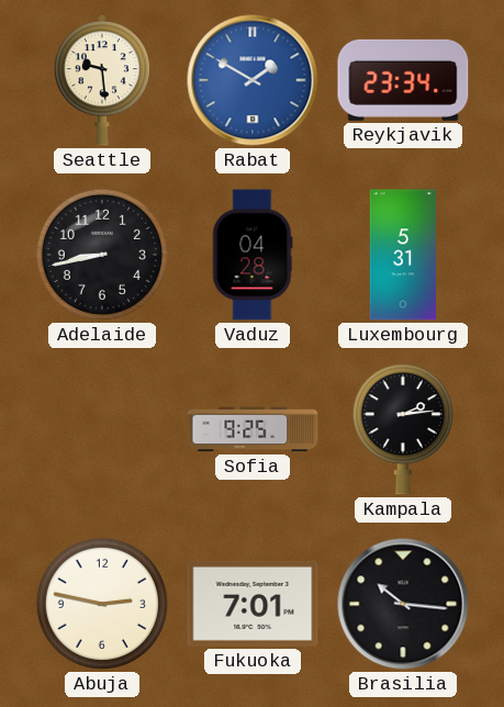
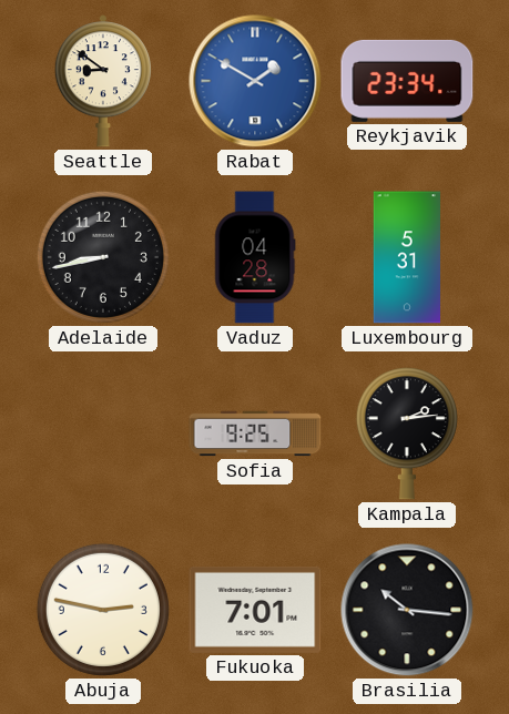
Seattle: 9:29 -> 8:51 (103, 81)
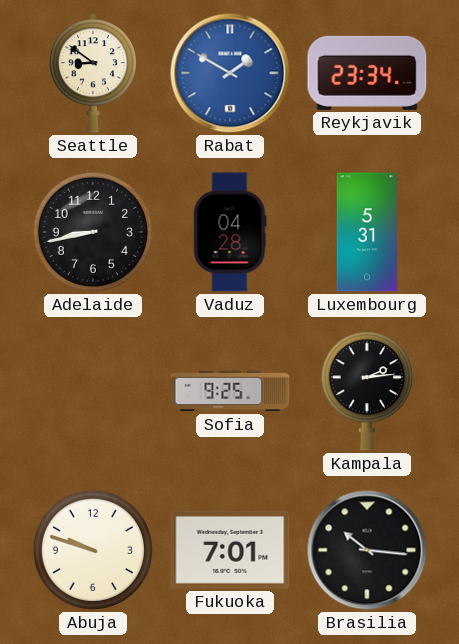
Abuja: 2:47 -> 9:48 (93, 550)
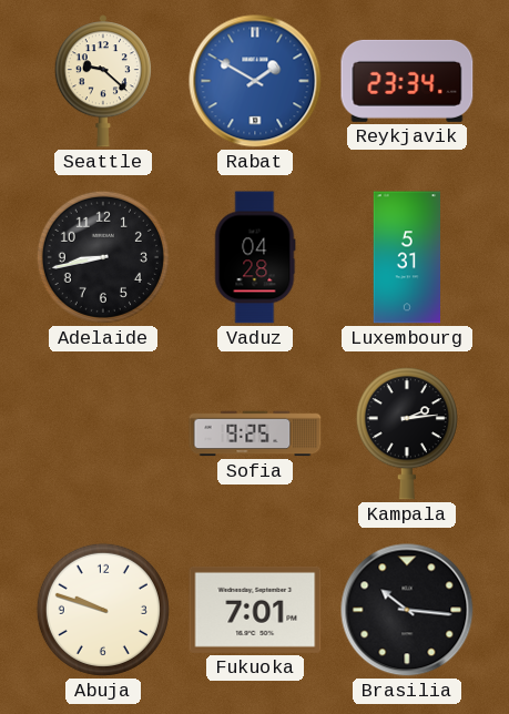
Seattle: 8:51 -> 9:22 (103, 81)
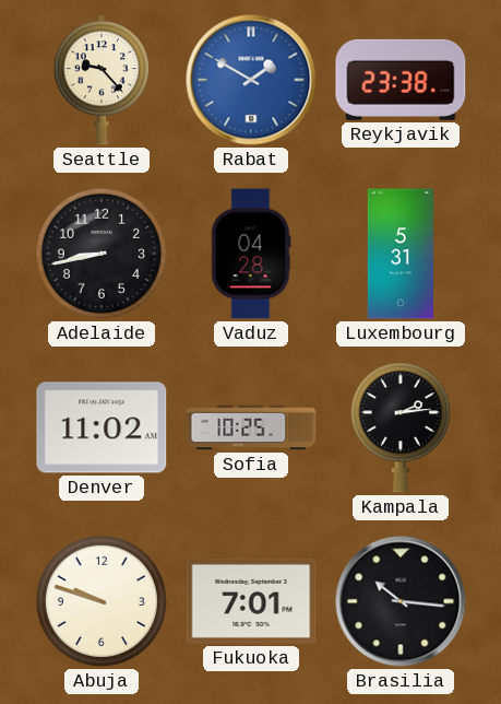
Seattle: 9:22 -> 9:23 (102, 80)
Reykjavik: 23:34 -> 23:38 (401, 80)
Denver: none -> 11:02 (102, 427)
Sofia: 9:25 -> 10:25 (251, 427)
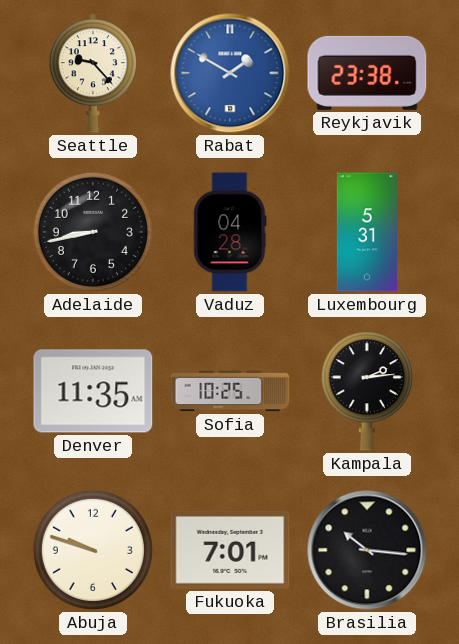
Denver: 11:02 -> 11:35 (93, 391)
